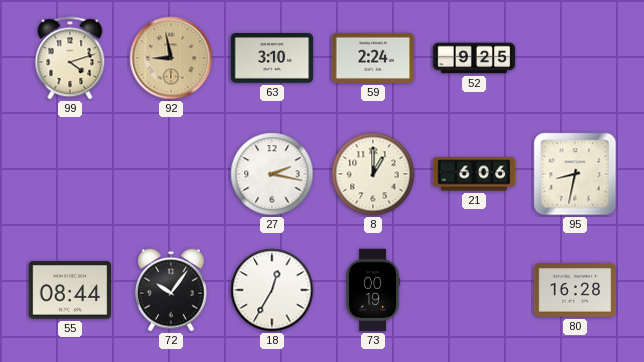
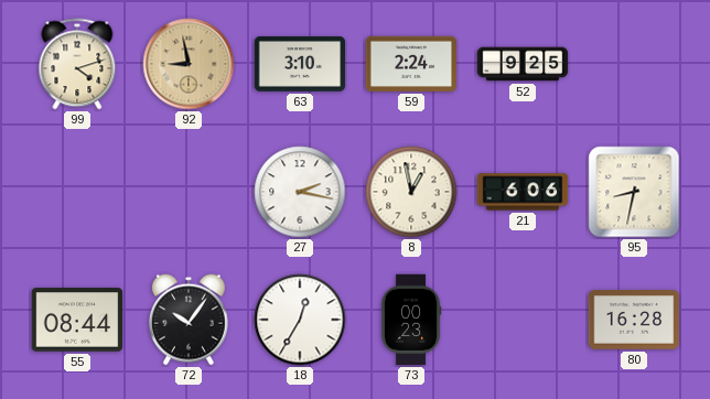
8: 1:00 -> 12:58 (411, 192)
73: 00:19 -> 00:23 (411, 320)
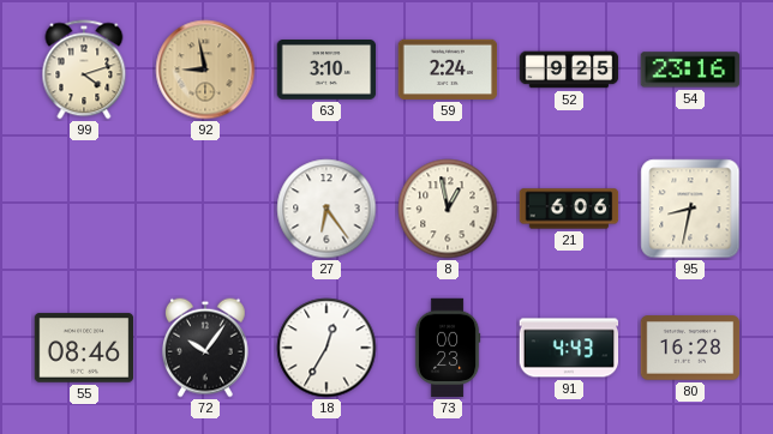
54: none -> 23:16 (690, 70)
27: 2:17 -> 6:24 (326, 209)
55: 08:44 -> 08:46 (84, 348)
91: none -> 4:43 (569, 348)
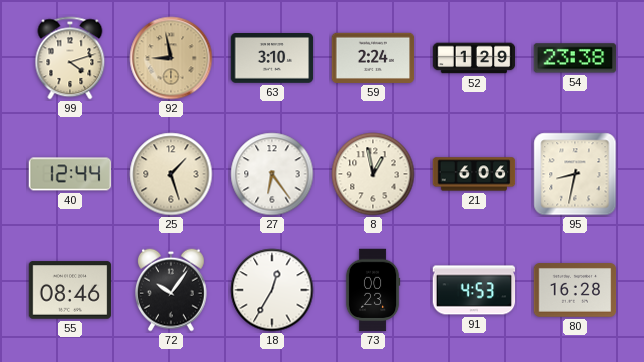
52: 9:25 -> 1:29 (474, 58)
54: 23:16 -> 23:38 (575, 58)
40: none -> 12:44 (70, 174)
25: none -> 1:27 (171, 174)
91: 4:43 -> 4:53 (474, 290)
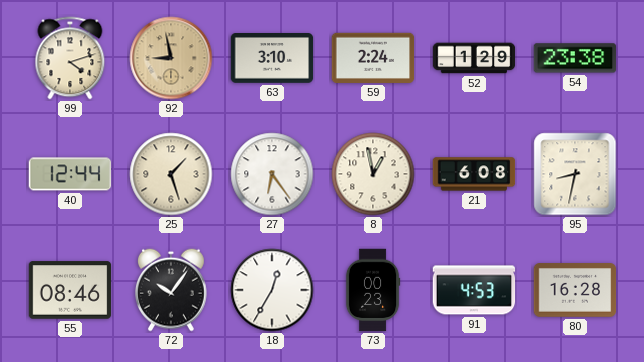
21: 6:06 -> 6:08 (474, 174)
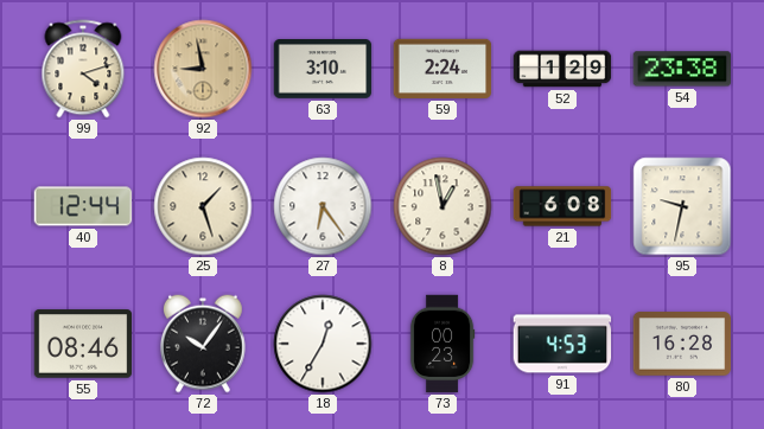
95: 8:32 -> 9:32 (682, 206)
